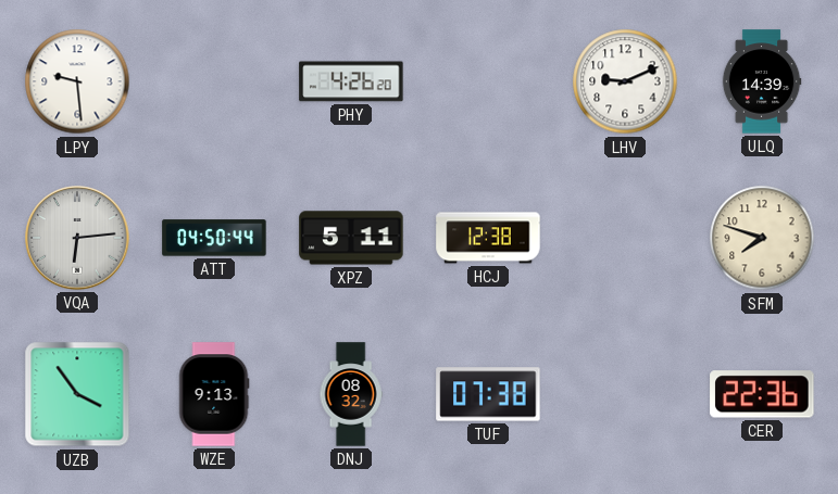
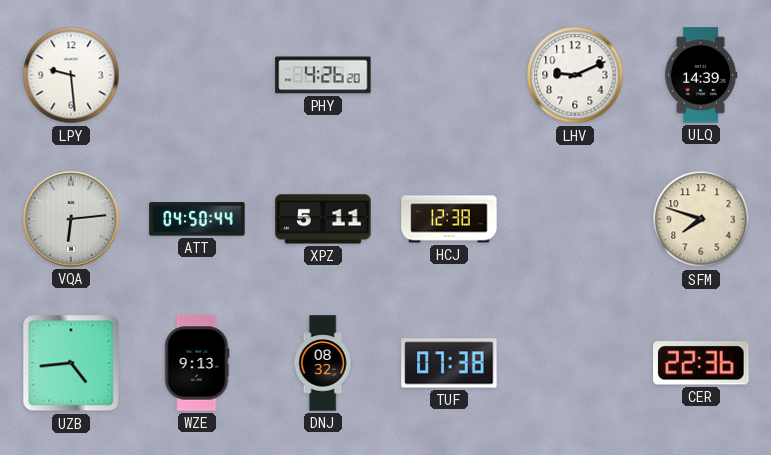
UZB: 3:54 -> 4:44 (71, 363)
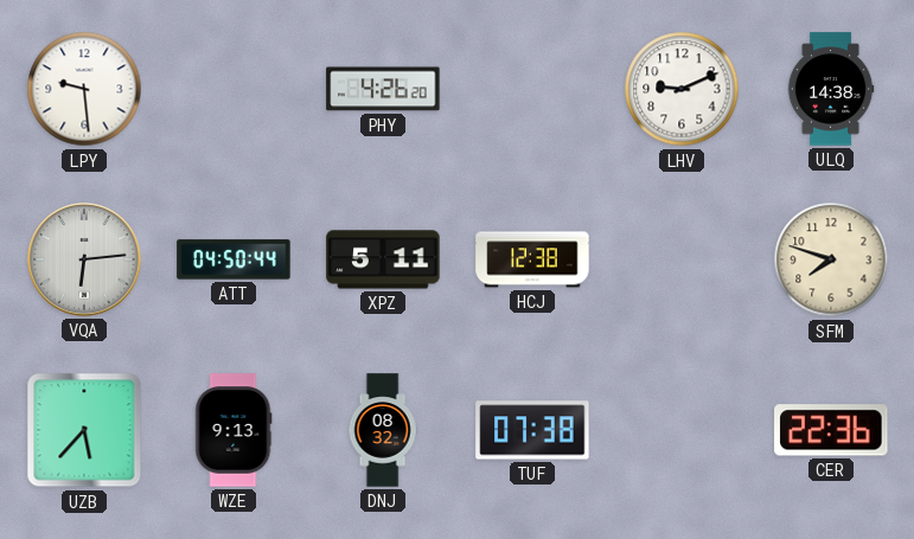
ULQ: 14:39 -> 14:38 (831, 89)
UZB: 4:44 -> 5:37 (84, 430)
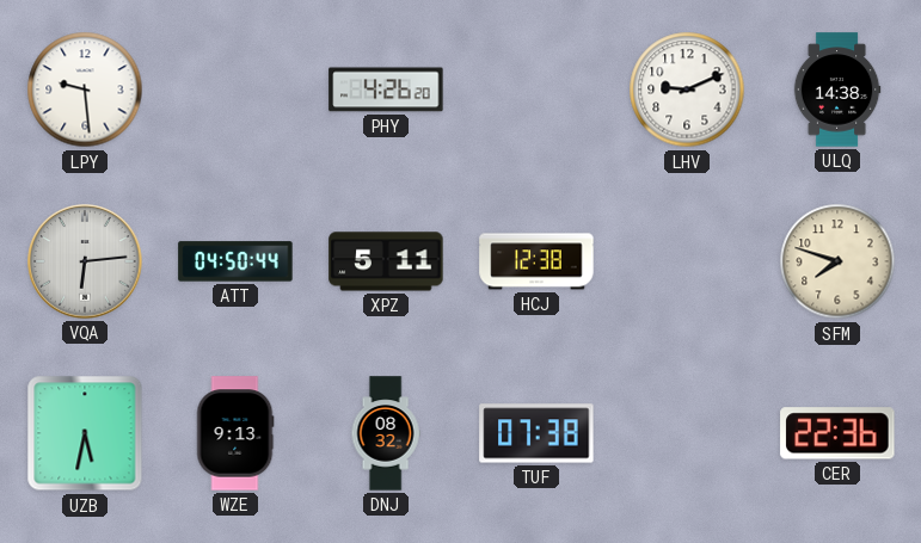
UZB: 5:37 -> 5:32 (85, 433)
